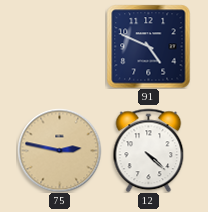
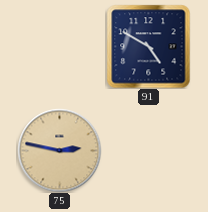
91: 4:49 -> 4:50 (148, 46)
12: 4:22 -> none (149, 150)
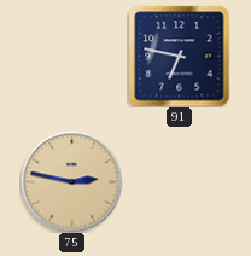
91: 4:50 -> 6:47 (179, 56)
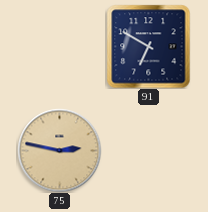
91: 6:47 -> 6:50 (148, 46)
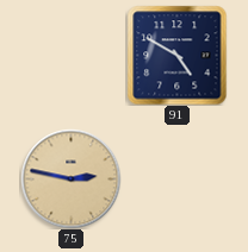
91: 6:50 -> 4:50 (176, 55)
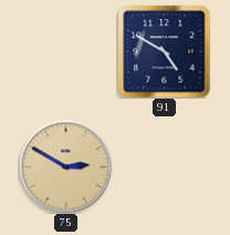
75: 2:47 -> 2:50 (65, 166)
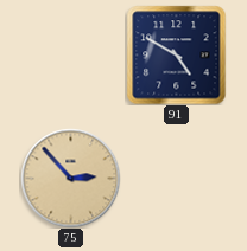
75: 2:50 -> 2:53 (70, 178)
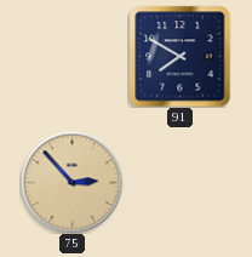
91: 4:50 -> 7:50 (179, 56)
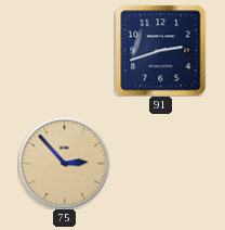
91: 7:50 -> 2:42 (160, 50)
